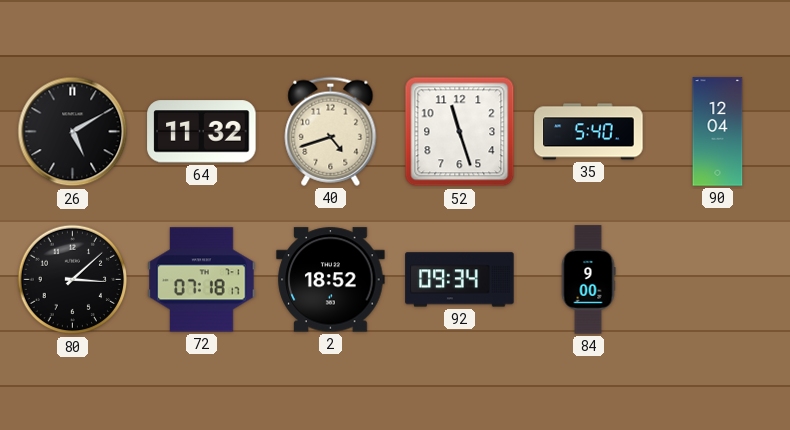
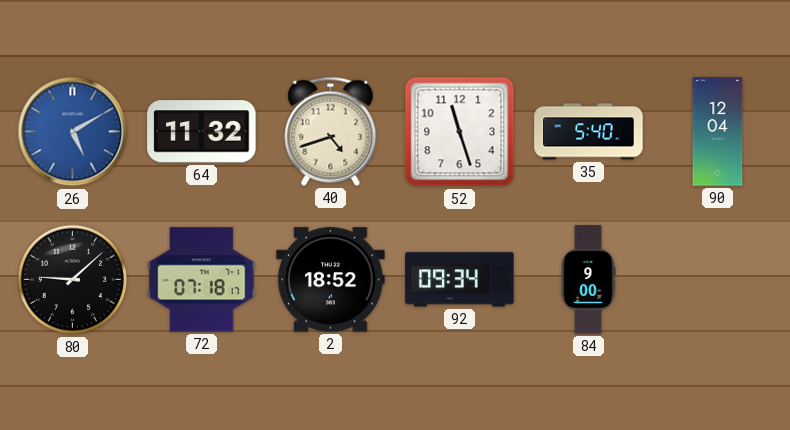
26 dial: black -> blue (73, 132)
80: 3:08 -> 9:08 (73, 280)
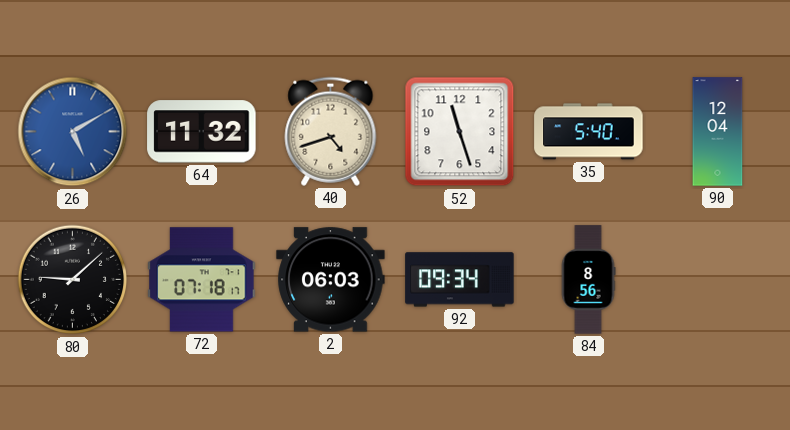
2: 18:52 -> 06:03 (331, 280)
84: 9:00 -> 8:56 (588, 280)
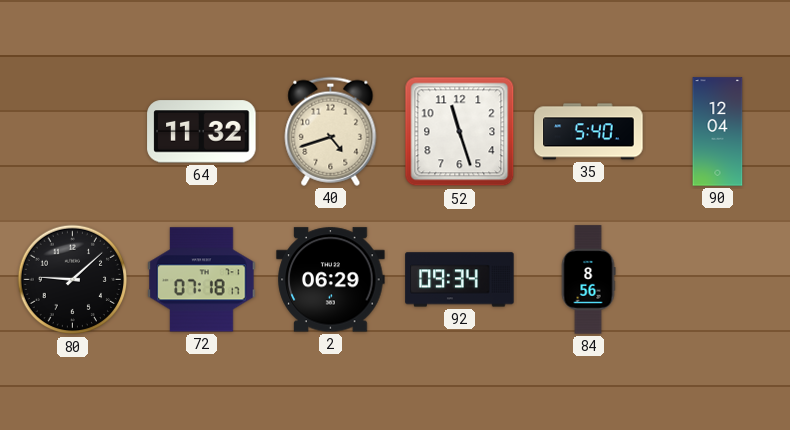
26: 5:10 -> none (73, 132)
2: 06:03 -> 06:29 (331, 280)
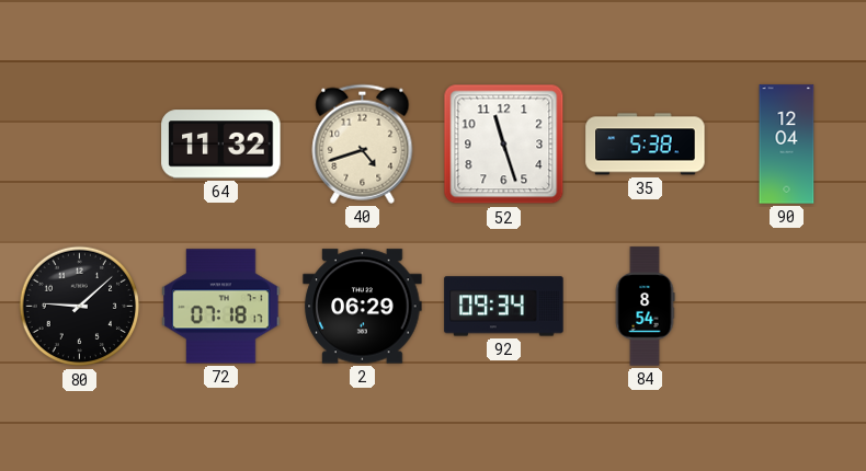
35: 5:40 -> 5:38 (646, 145)
84: 8:56 -> 8:54 (645, 307)
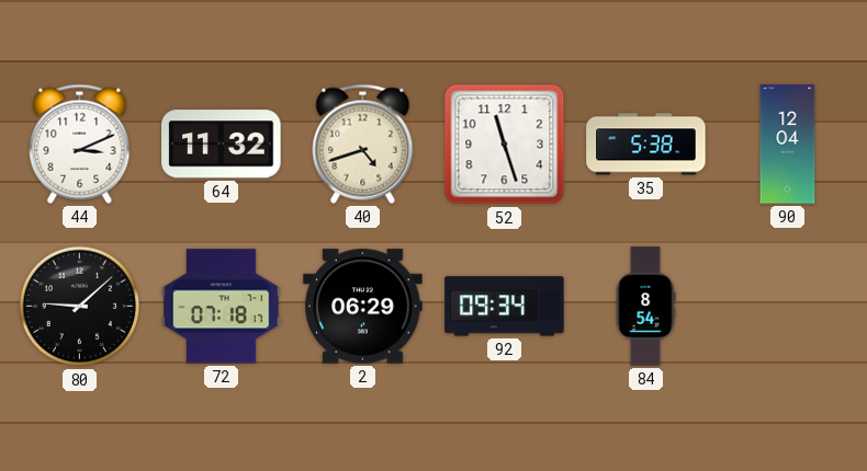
44: none -> 3:11 (80, 143)
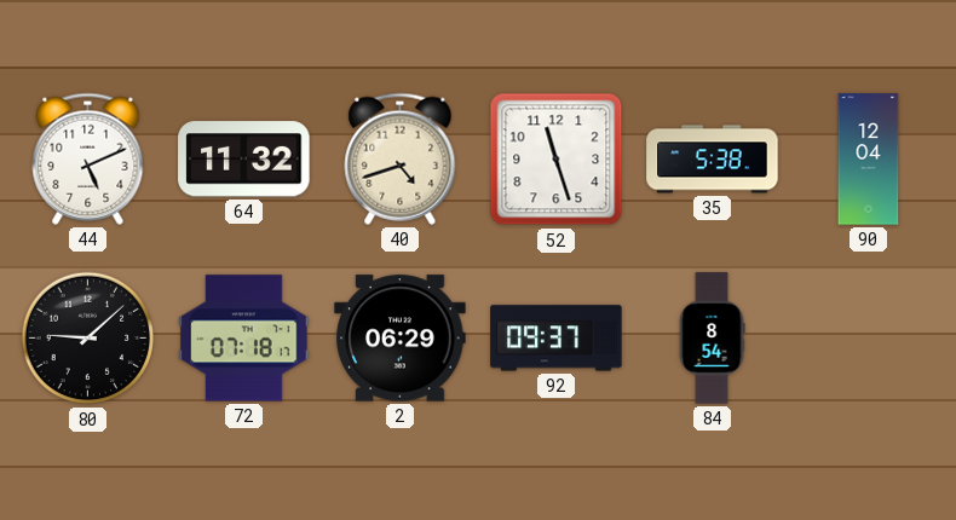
44: 3:11 -> 5:11 (88, 158)
92: 09:34 -> 09:37 (557, 339)
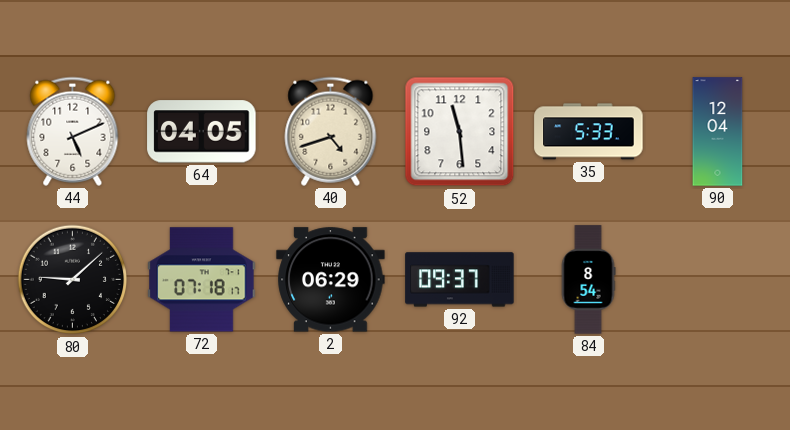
64: 11:32 -> 04:05 (202, 132)
52: 11:27 -> 11:29 (460, 132)
35: 5:38 -> 5:33 (589, 132)
